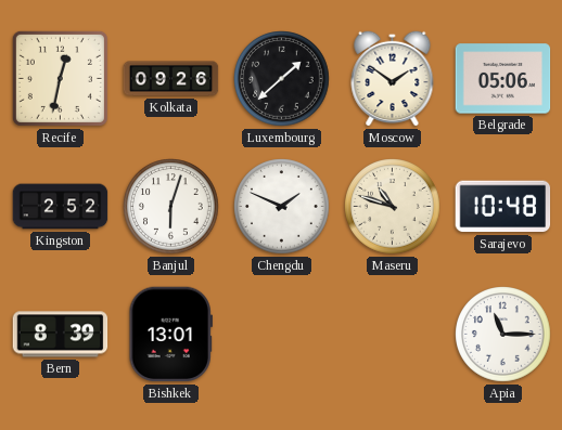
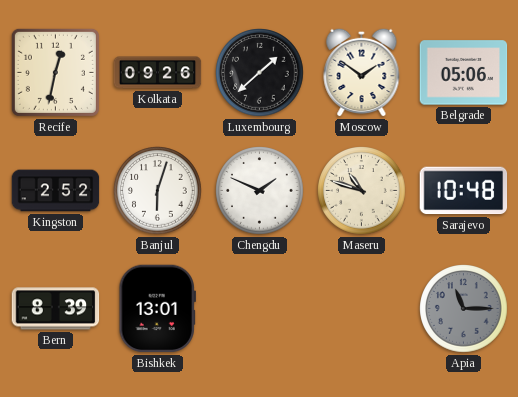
Apia dial: white -> grey (464, 309)
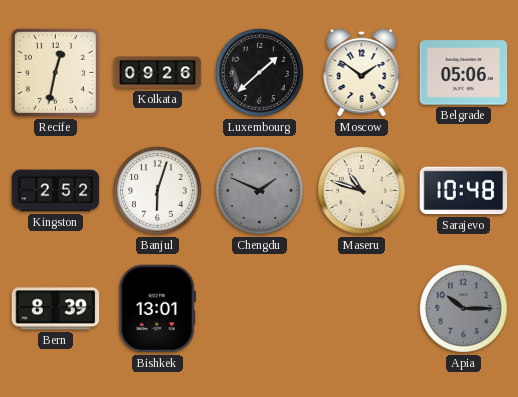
Chengdu dial: white -> grey (260, 191)
Apia: 11:15 -> 10:15 (464, 309)
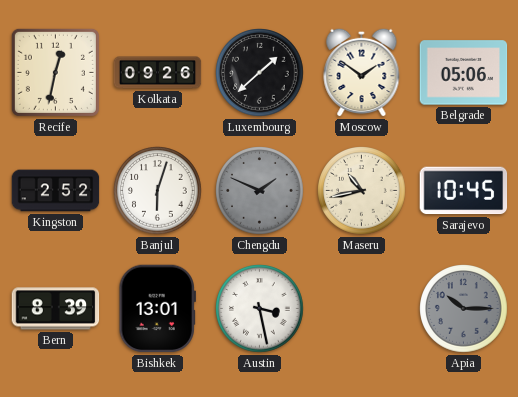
Maseru: 10:48 -> 10:43 (362, 191)
Sarajevo: 10:48 -> 10:45 (464, 191)
Austin: none -> 3:28 (260, 309)
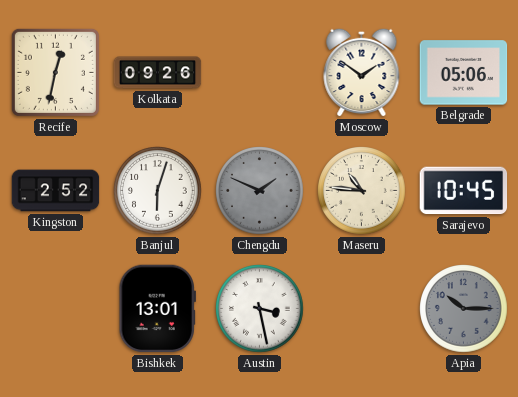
Luxembourg: 1:38 -> none (260, 73)
Maseru: 10:43 -> 10:46 (362, 191)
Bern: 8:39 -> none (56, 309)
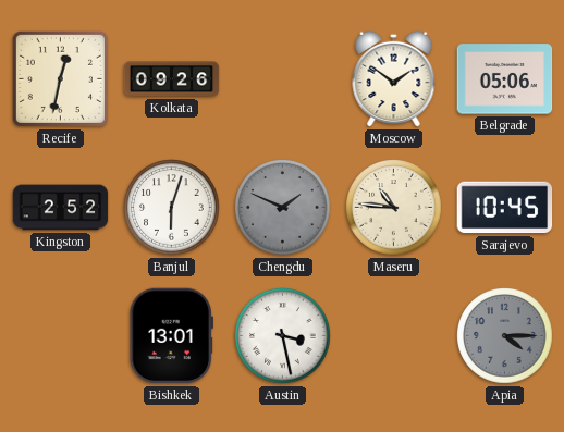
Apia: 10:15 -> 4:15 (505, 336)
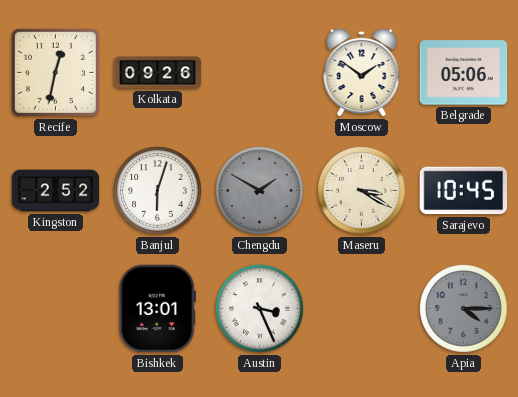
Chengdu: 1:49 -> 1:50 (260, 191)
Maseru: 10:46 -> 3:20 (362, 191)
Austin: 3:28 -> 3:26 (260, 309)
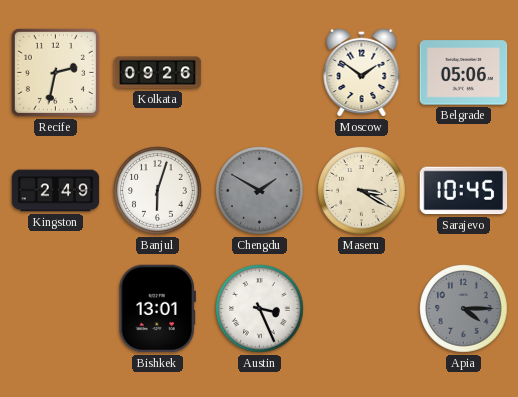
Recife: 12:32 -> 2:32 (55, 72)
Kingston: 2:52 -> 2:49 (56, 191)
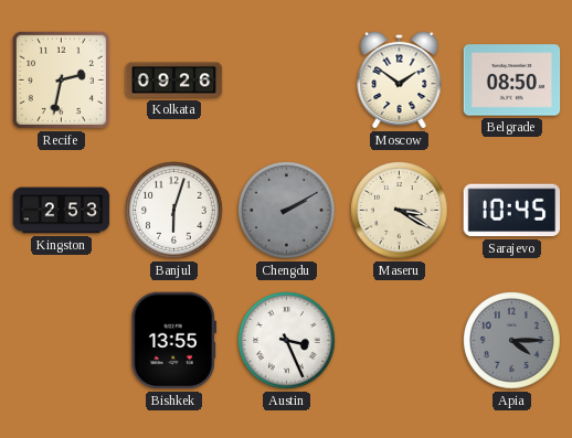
Belgrade: 05:06 -> 08:50 (512, 81)
Kingston: 2:49 -> 2:53 (62, 211)
Chengdu: 1:50 -> 2:10 (287, 211)
Bishkek: 13:01 -> 13:55 (173, 341)
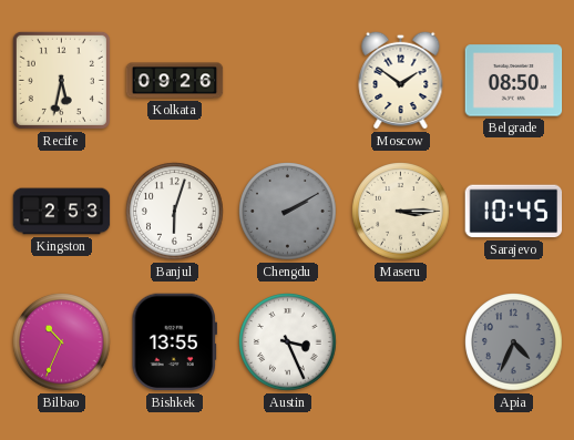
Recife: 2:32 -> 5:32 (61, 80)
Maseru: 3:20 -> 3:15 (401, 212)
Bilbao: none -> 10:34 (62, 342)
Apia: 4:15 -> 4:34 (514, 342)
